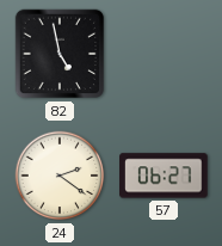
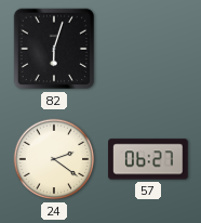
82: 4:58 -> 6:03 (54, 49)
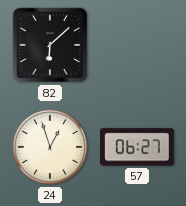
82: 6:03 -> 6:08 (50, 45)
24: 2:21 -> 12:57 (50, 147)
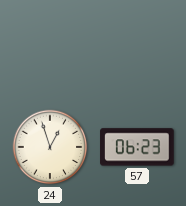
82: 6:08 -> none (50, 45)
57: 06:27 -> 06:23 (137, 147)
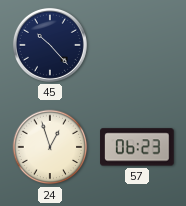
45: none -> 10:23 (50, 45)
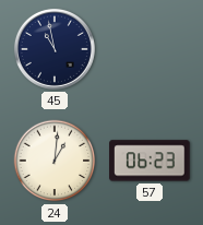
45: 10:23 -> 10:58 (55, 49)
24: 12:57 -> 1:01 (55, 161)
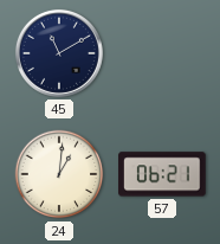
45: 10:58 -> 11:10 (59, 53)
57: 06:23 -> 06:21 (162, 174)
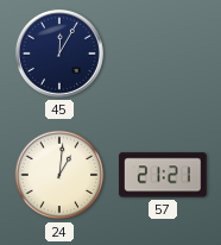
45: 11:10 -> 12:05 (59, 54)
57: 06:21 -> 21:21 (163, 175)
